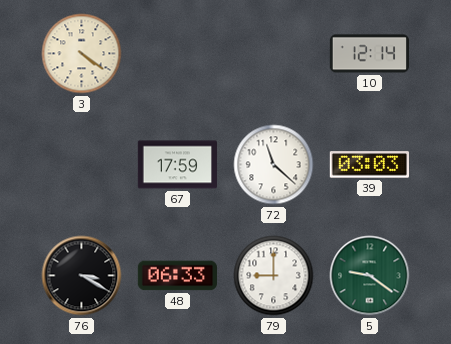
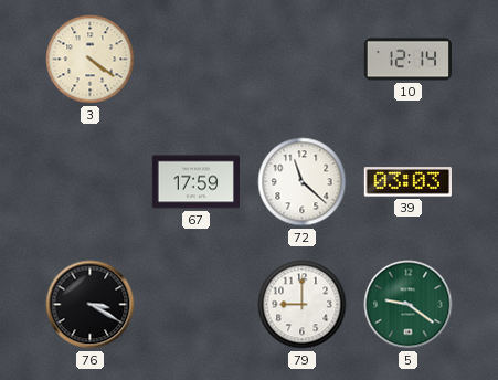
48: 06:33 -> none (177, 276)
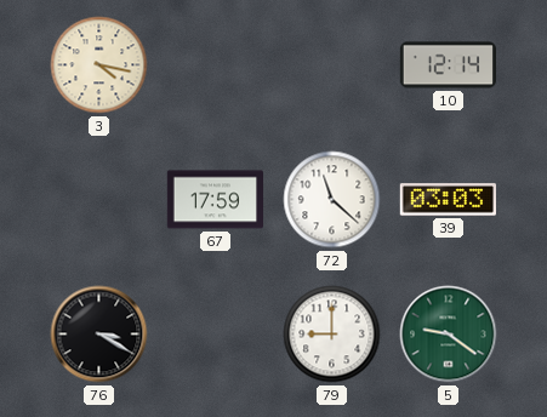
3: 4:21 -> 4:17 (99, 65)
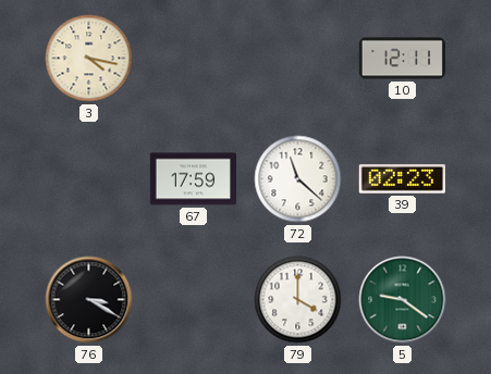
10: 12:14 -> 12:11 (402, 59)
39: 03:03 -> 02:23 (402, 179)
79: 9:00 -> 4:00 (298, 300)
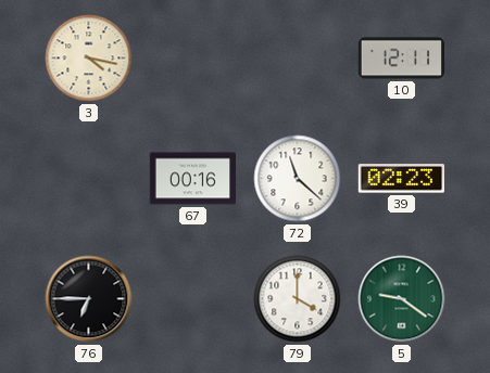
67: 17:59 -> 00:16 (192, 179)
76: 3:20 -> 6:45 (89, 299)
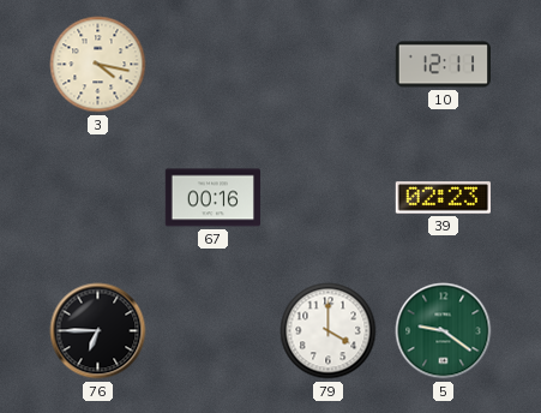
72: 11:22 -> none (298, 179)
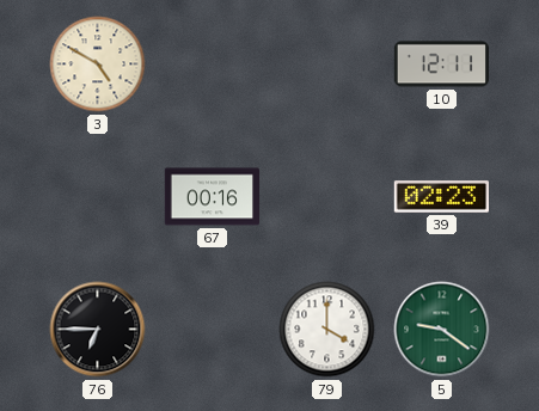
3: 4:17 -> 4:50 (98, 65)
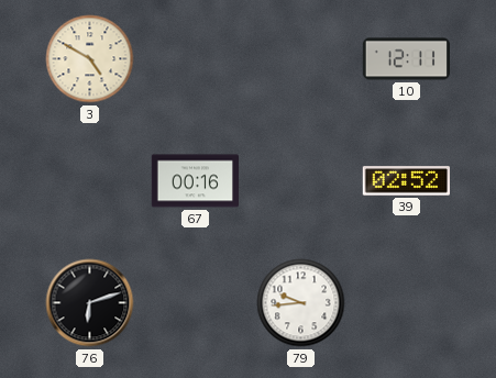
39: 02:23 -> 02:52 (406, 181)
76: 6:45 -> 6:12 (90, 303)
79: 4:00 -> 9:44 (301, 303)
5: 9:21 -> none (442, 330)
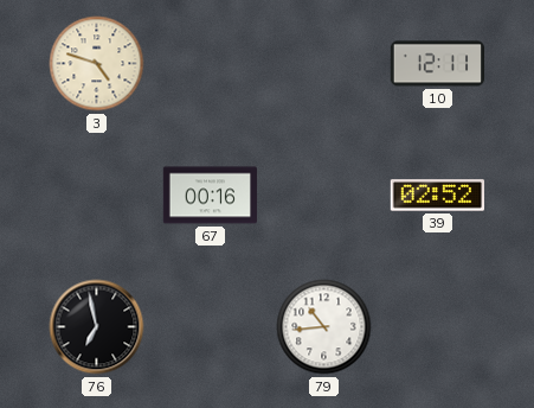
3: 4:50 -> 4:48 (97, 64)
76: 6:12 -> 6:58 (97, 327)
79: 9:44 -> 10:44 (324, 327)
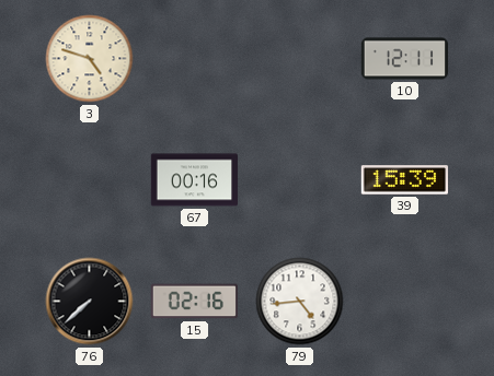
39: 02:52 -> 15:39 (404, 180)
76: 6:58 -> 7:38 (90, 302)
15: none -> 02:16 (194, 302)
79: 10:44 -> 4:44 (300, 302)
